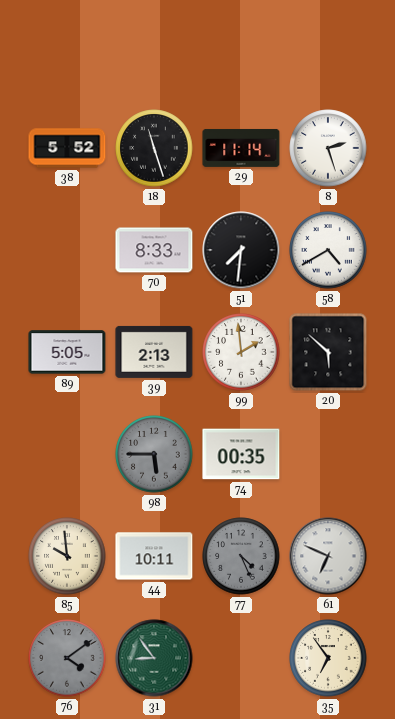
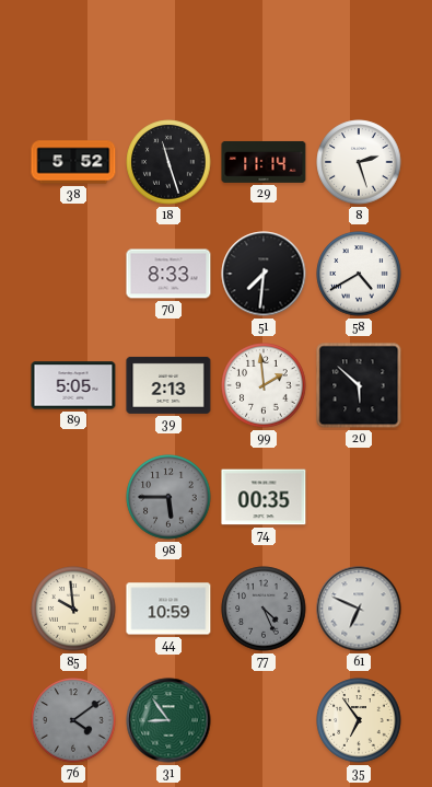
44: 10:11 -> 10:59 (168, 609)
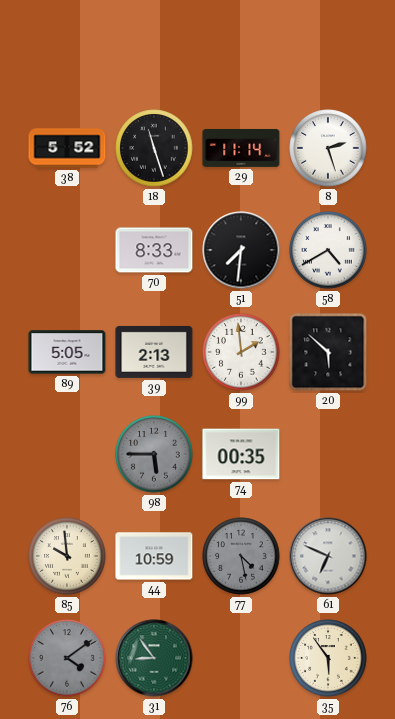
77: 4:26 -> 4:28 (241, 556)
35: 6:54 -> 5:54 (328, 658)
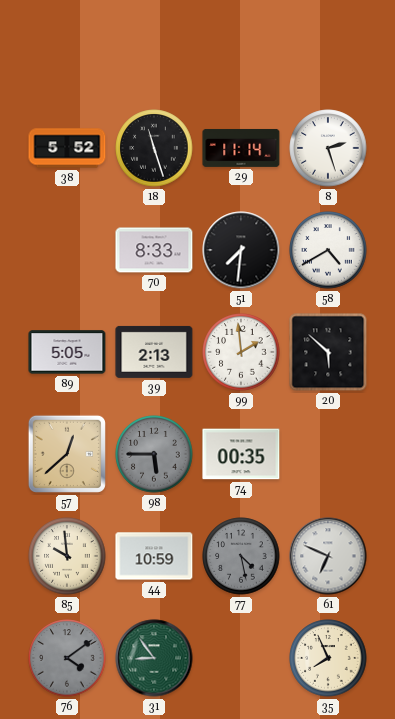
57: none -> 12:38 (67, 454)
35: 5:54 -> 7:56 (328, 658)
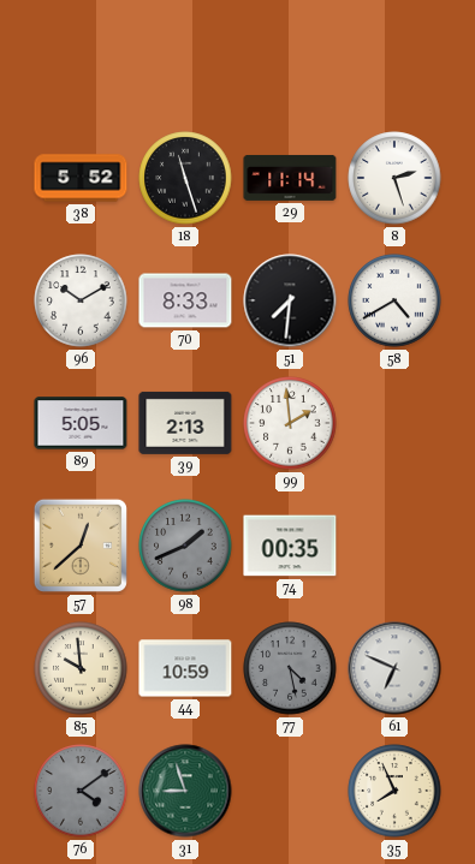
96: none -> 10:10 (81, 300)
20: 5:52 -> none (328, 352)
98: 5:45 -> 1:41 (185, 546)
31: 8:54 -> 8:57 (185, 791)
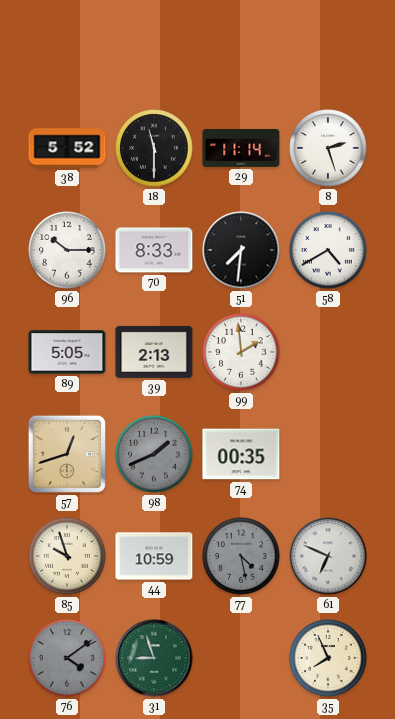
18: 11:27 -> 11:30 (154, 148)
96: 10:10 -> 10:15 (67, 250)
57: 12:38 -> 12:42 (67, 454)
85: 9:59 -> 9:57 (67, 556)
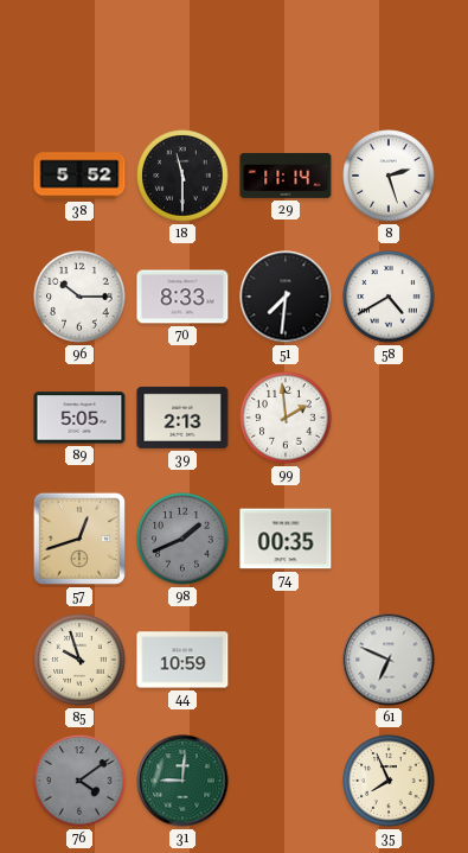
77: 4:28 -> none (241, 556)
31: 8:57 -> 9:01 (182, 781)
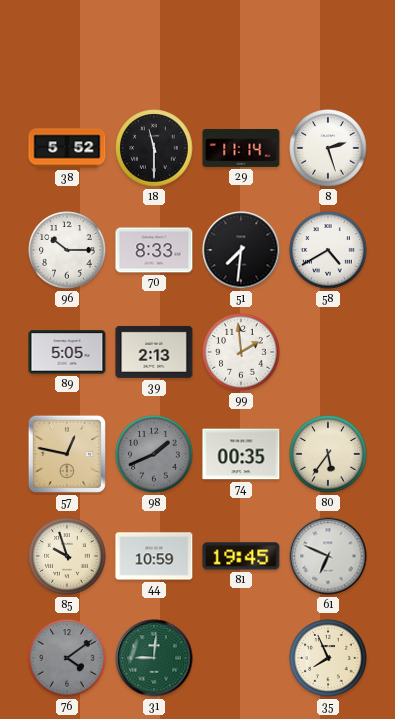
57: 12:42 -> 12:47 (67, 454)
80: none -> 5:36 (328, 454)
81: none -> 19:45 (241, 556)
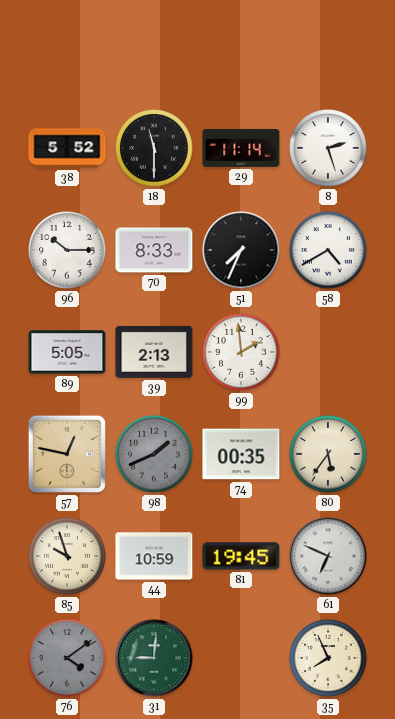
51: 7:31 -> 7:34 (241, 250)
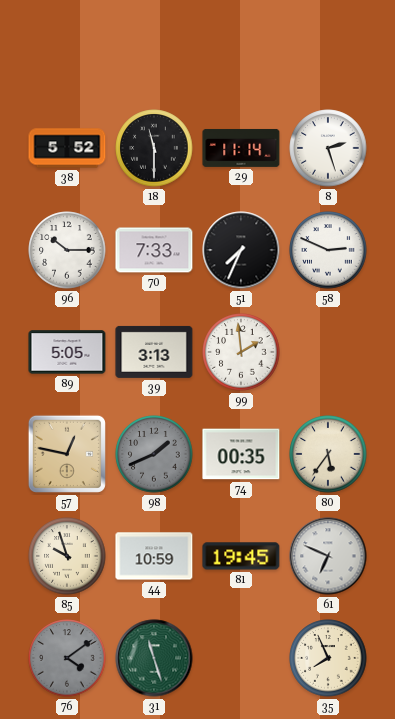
70: 8:33 -> 7:33 (154, 250)
58: 4:40 -> 2:49 (328, 250)
39: 2:13 -> 3:13 (154, 352)
31: 9:01 -> 11:27 (154, 658)
